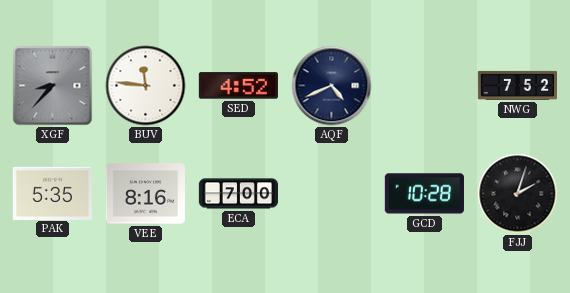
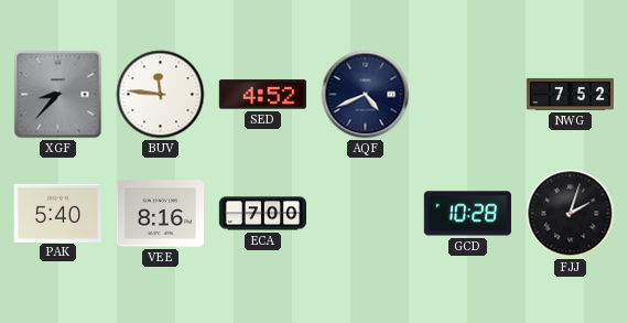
PAK: 5:35 -> 5:40 (57, 213)
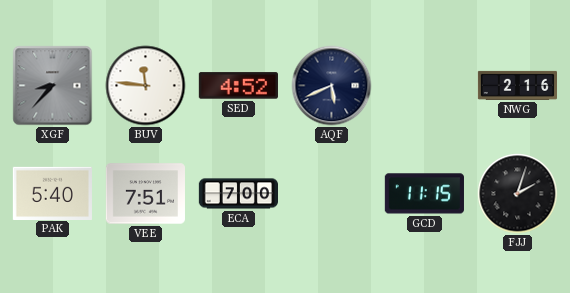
AQF: 4:41 -> 5:41 (332, 86)
NWG: 7:52 -> 2:16 (517, 85)
VEE: 8:16 -> 7:51 (145, 194)
GCD: 10:28 -> 11:15 (424, 194)
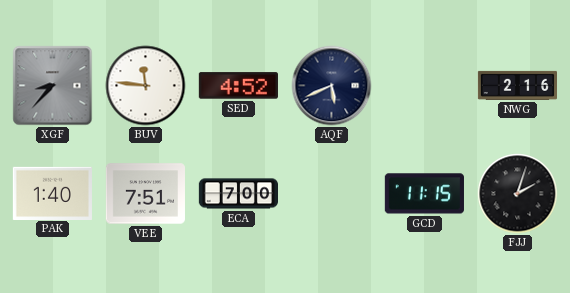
PAK: 5:40 -> 1:40 (52, 193)
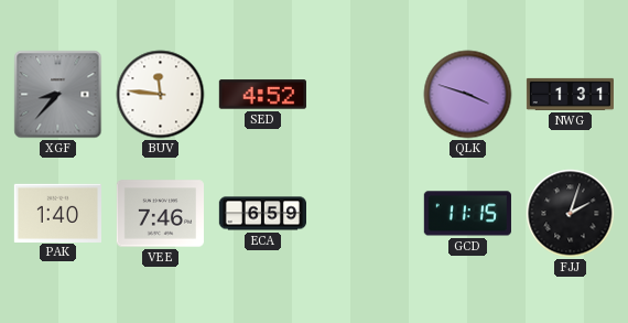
AQF: 5:41 -> none (332, 86)
QLK: none -> 3:48 (468, 95)
NWG: 2:16 -> 1:31 (570, 94)
VEE: 7:51 -> 7:46 (160, 214)
ECA: 7:00 -> 6:59 (262, 214)
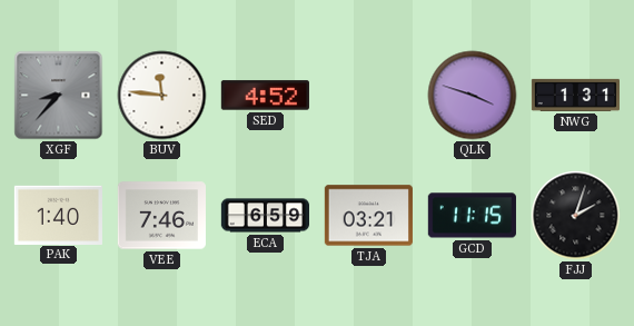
TJA: none -> 03:21 (368, 216)
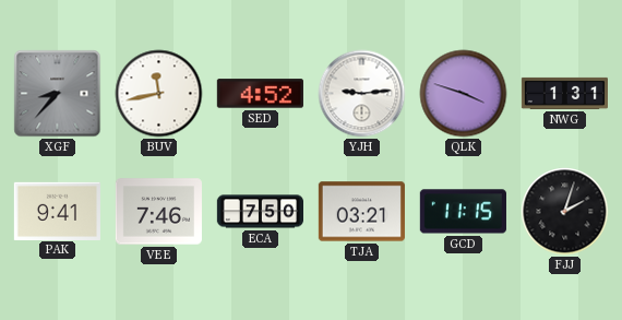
BUV: 11:46 -> 11:43 (159, 94)
YJH: none -> 9:14 (362, 94)
PAK: 1:40 -> 9:41 (57, 211)
ECA: 6:59 -> 7:50 (260, 212)
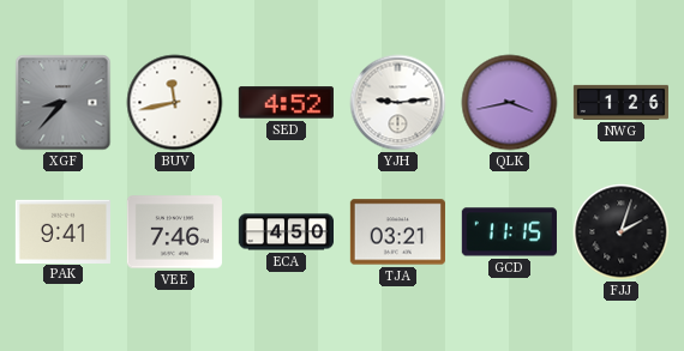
QLK: 3:48 -> 3:43 (510, 103)
NWG: 1:31 -> 1:26 (620, 102)
ECA: 7:50 -> 4:50 (286, 232)
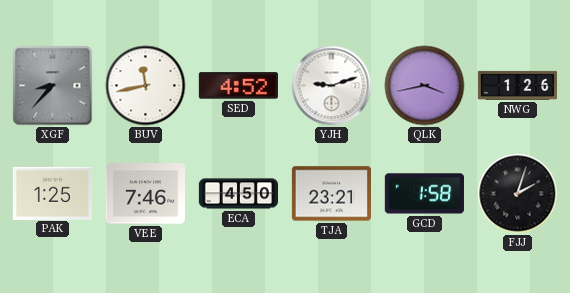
YJH: 9:14 -> 9:12 (332, 86)
PAK: 9:41 -> 1:25 (52, 193)
TJA: 03:21 -> 23:21 (331, 194)
GCD: 11:15 -> 1:58 (424, 194)
